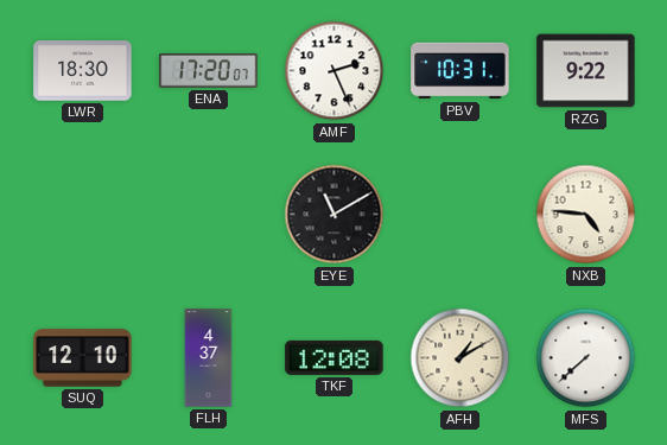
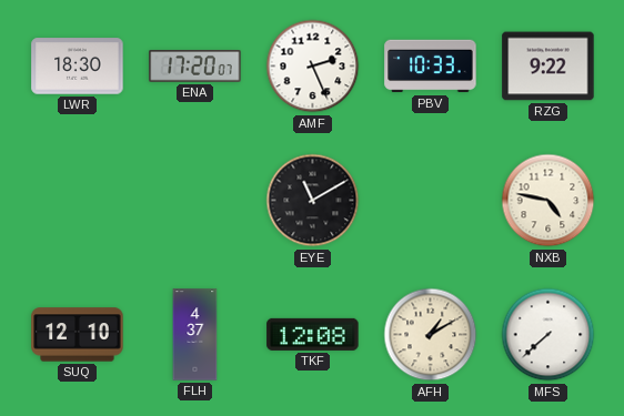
PBV: 10:31 -> 10:33 (431, 67)
NXB: 4:46 -> 4:47 (548, 201)
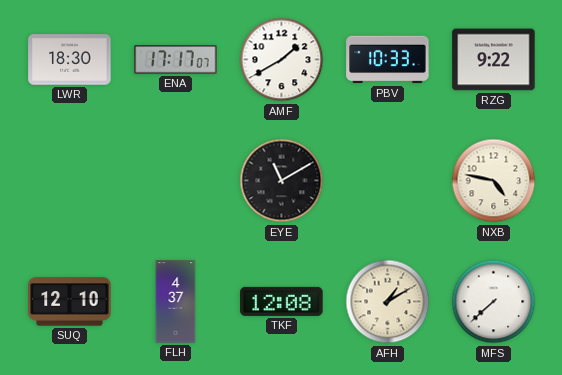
ENA: 17:20 -> 17:17 (176, 60)
AMF: 2:26 -> 1:40 (282, 60)
